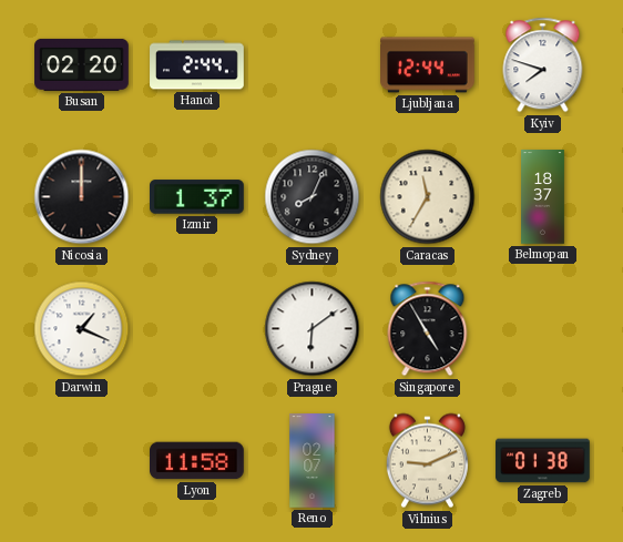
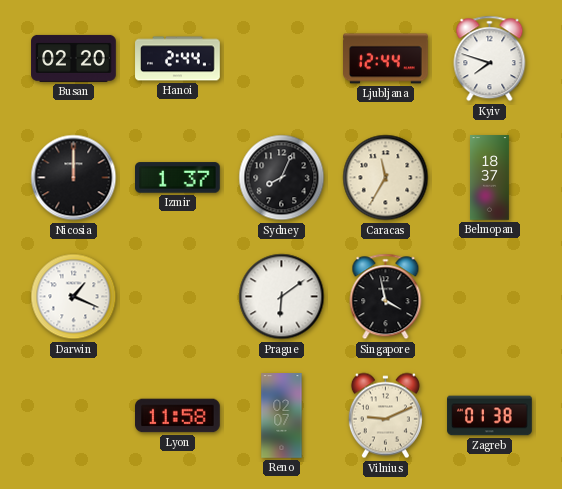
Singapore: 4:55 -> 3:58 (386, 297)
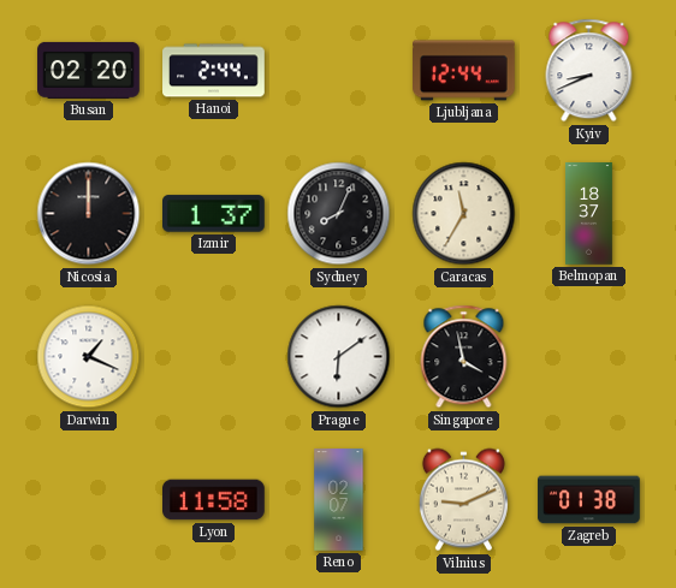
Kyiv: 7:48 -> 8:41 (589, 71)
